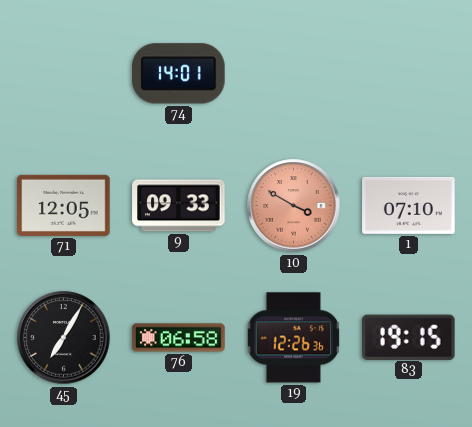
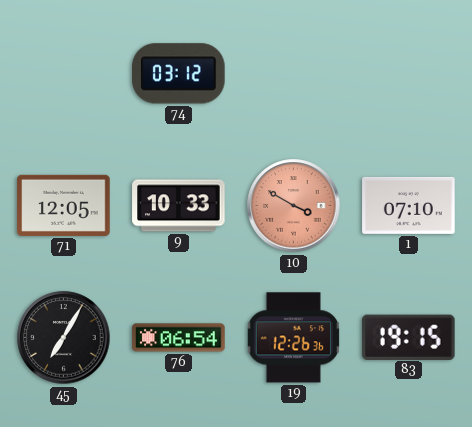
74: 14:01 -> 03:12 (179, 74)
9: 09:33 -> 10:33 (179, 206)
76: 06:58 -> 06:54 (179, 338)
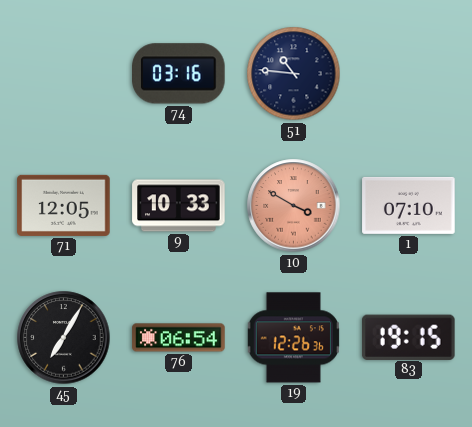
74: 03:12 -> 03:16 (179, 74)
51: none -> 10:46 (294, 74)
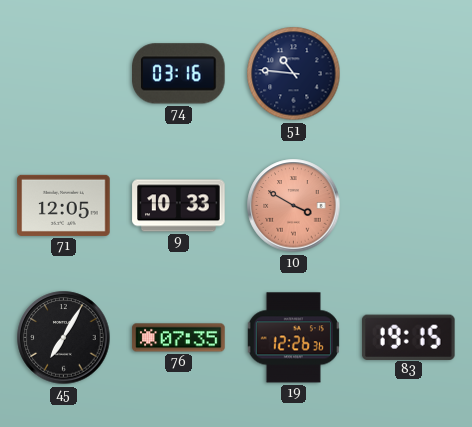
1: 07:10 -> none (409, 205)
76: 06:54 -> 07:35 (179, 338)
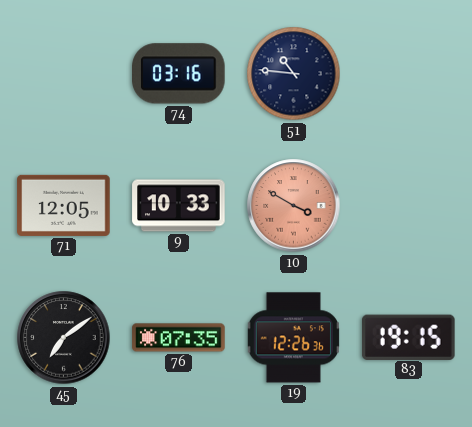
45: 7:05 -> 7:09 (64, 338)
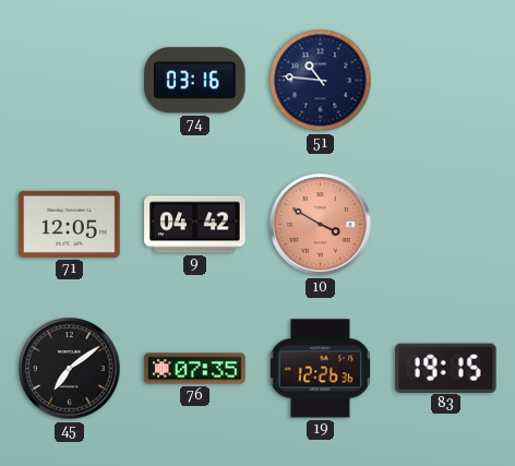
9: 10:33 -> 04:42 (195, 225)
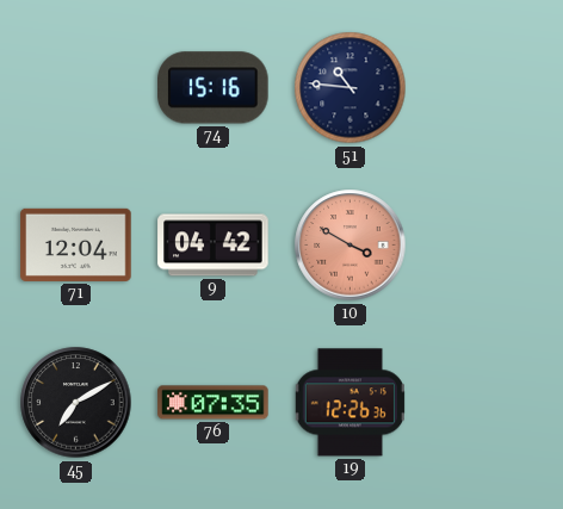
74: 03:16 -> 15:16 (214, 88)
71: 12:05 -> 12:04 (76, 244)
45: 7:09 -> 7:10 (76, 403)
83: 19:15 -> none (445, 368)
